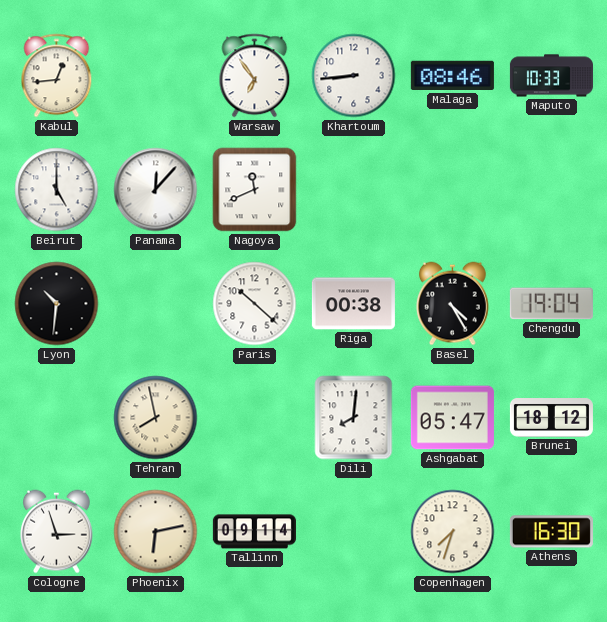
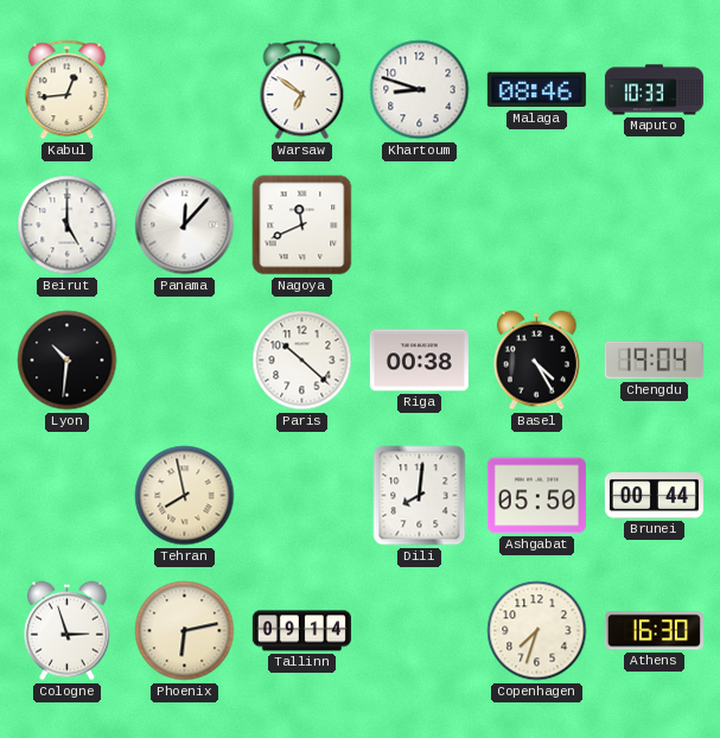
Warsaw: 6:54 -> 6:51 (302, 90)
Khartoum: 8:44 -> 8:48 (420, 90)
Ashgabat: 05:47 -> 05:50 (536, 496)
Brunei: 18:12 -> 00:44 (654, 496)
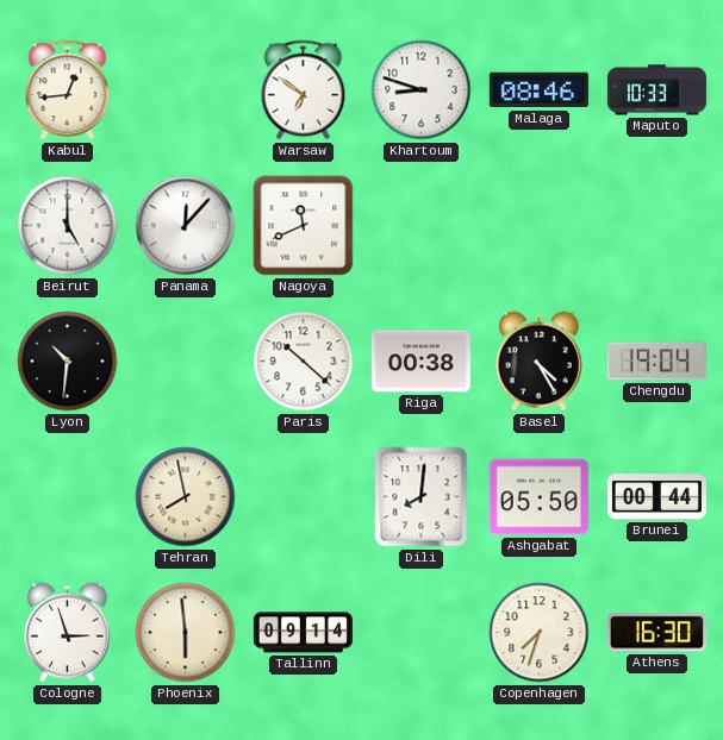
Phoenix: 6:13 -> 5:59 (186, 633)
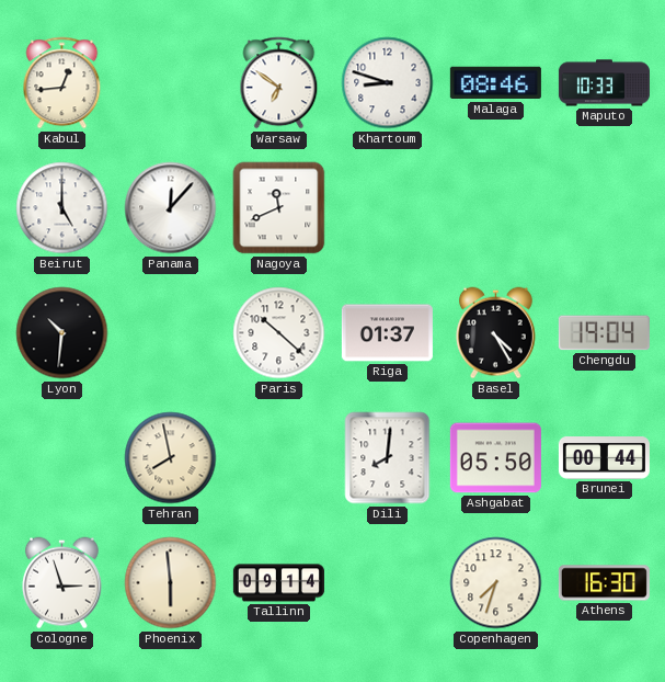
Riga: 00:38 -> 01:37 (387, 333)
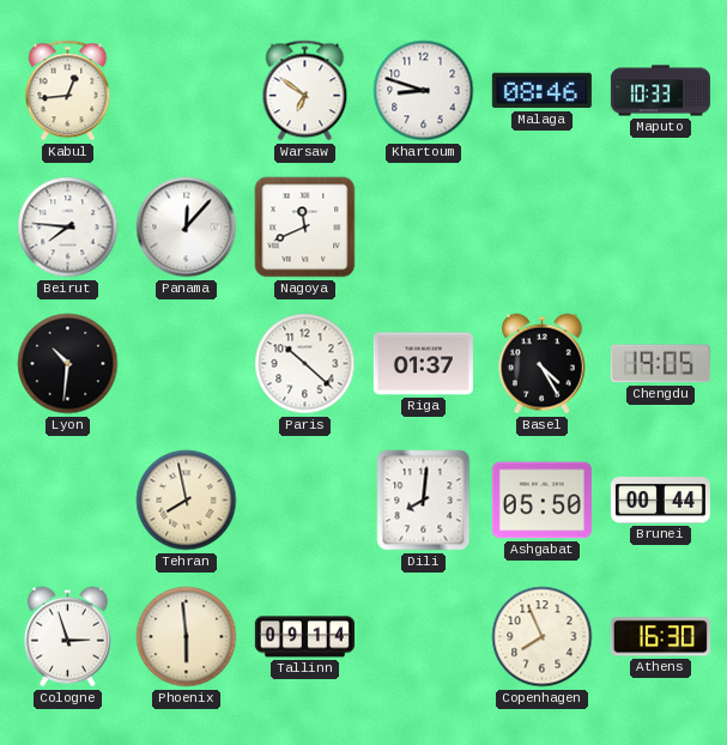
Beirut: 5:00 -> 7:46 (68, 228)
Chengdu: 19:04 -> 19:05 (660, 364)
Copenhagen: 7:33 -> 7:56 (543, 637)
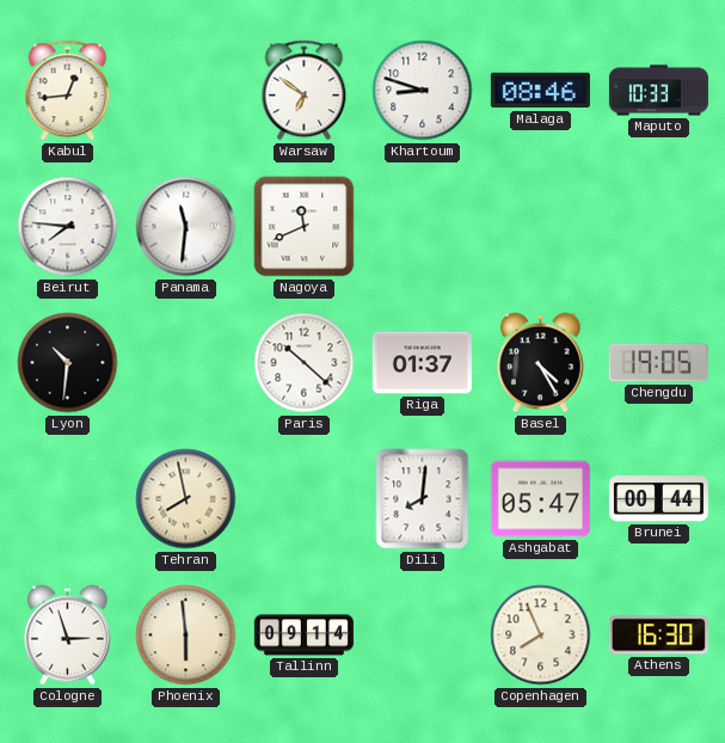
Panama: 12:07 -> 11:31 (186, 227)
Ashgabat: 05:50 -> 05:47 (540, 499)
